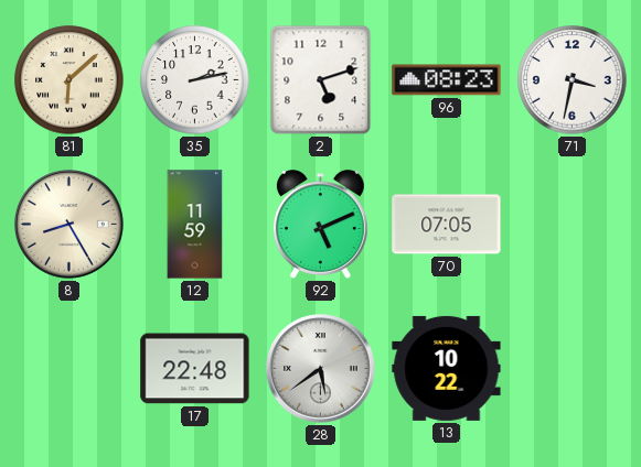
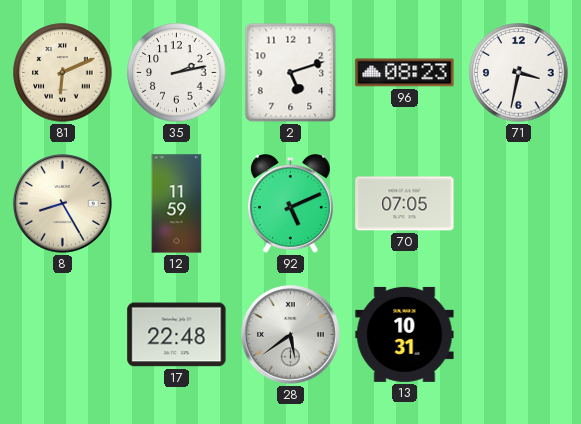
81: 6:08 -> 6:11 (63, 73)
13: 10:22 -> 10:31 (405, 334)
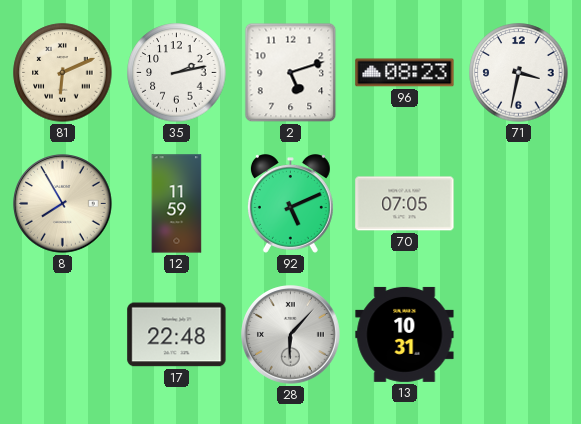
8: 8:25 -> 7:55 (63, 204)
28: 5:39 -> 6:07 (291, 335)
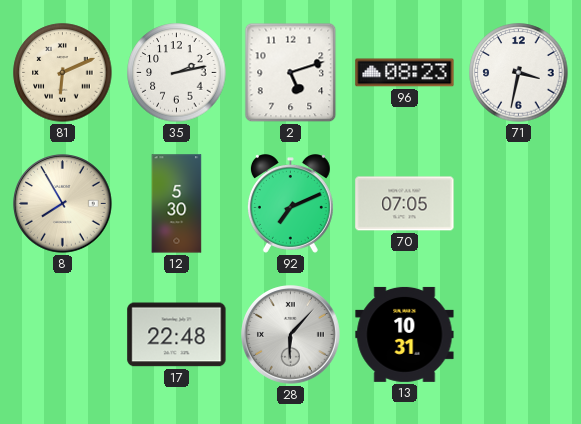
12: 11:59 -> 5:30 (177, 204)
92: 5:11 -> 7:11 (290, 204)
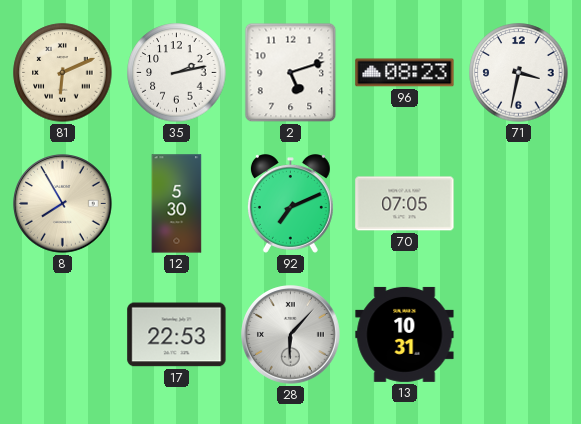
17: 22:48 -> 22:53 (177, 335)
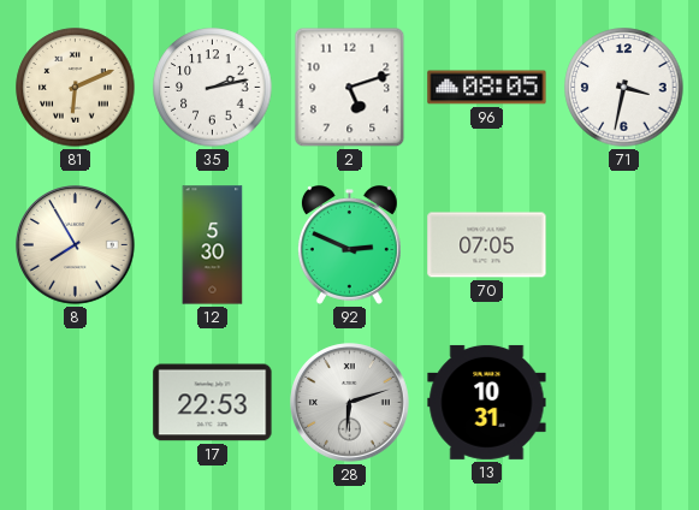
96: 08:23 -> 08:05 (487, 88)
92: 7:11 -> 2:49 (349, 245)
28: 6:07 -> 6:12 (350, 403)
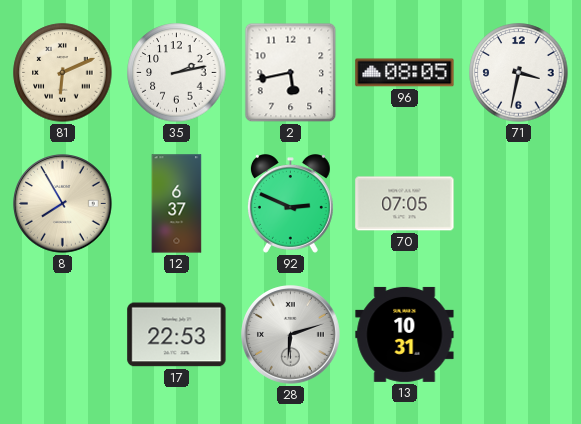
2: 5:12 -> 5:43 (291, 73)
12: 5:30 -> 6:37 (177, 204)
